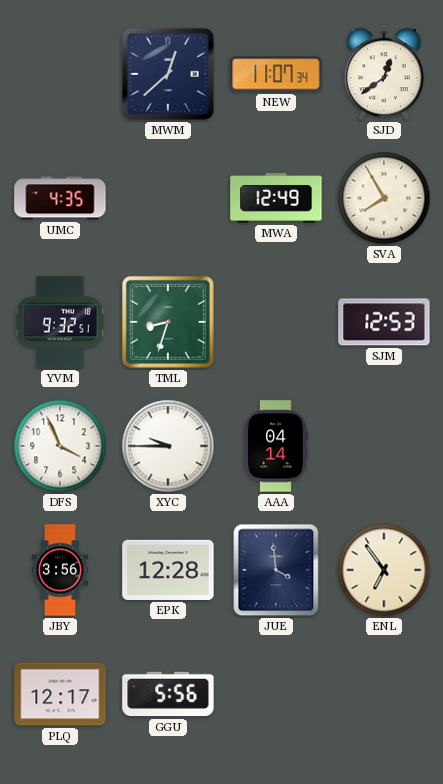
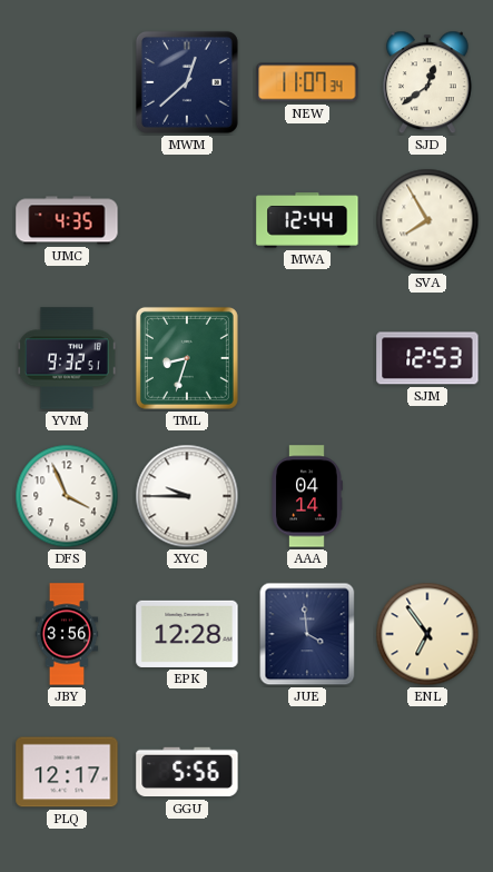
MWA: 12:49 -> 12:44 (307, 221)
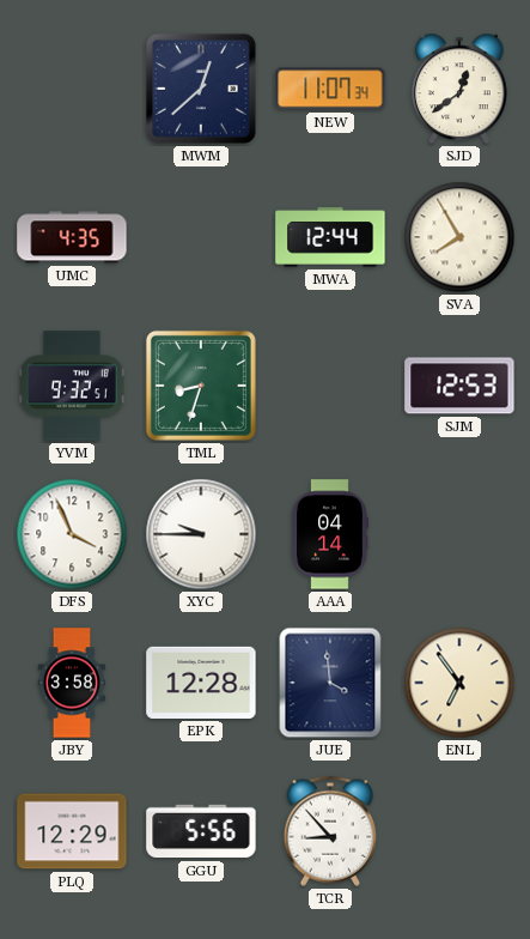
JBY: 3:56 -> 3:58 (72, 683)
PLQ: 12:17 -> 12:29 (72, 831)
TCR: none -> 8:53 (330, 831)
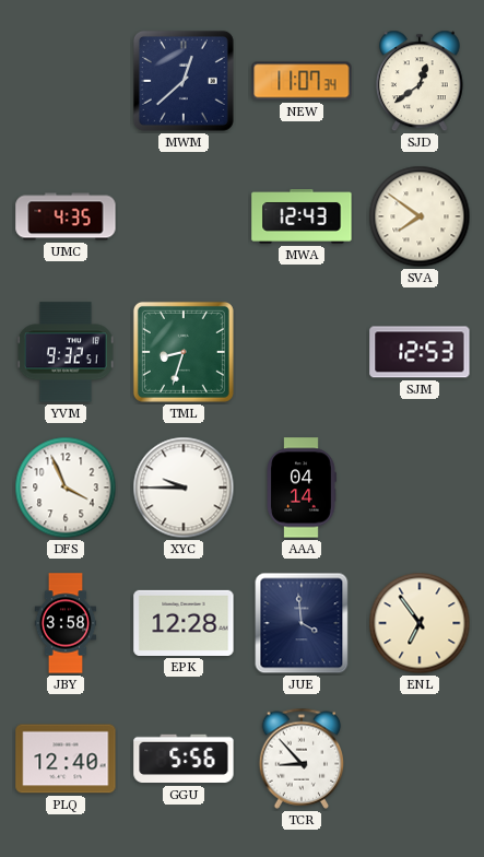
MWA: 12:44 -> 12:43 (302, 218)
SVA: 7:55 -> 7:51 (420, 216)
PLQ: 12:29 -> 12:40 (66, 759)
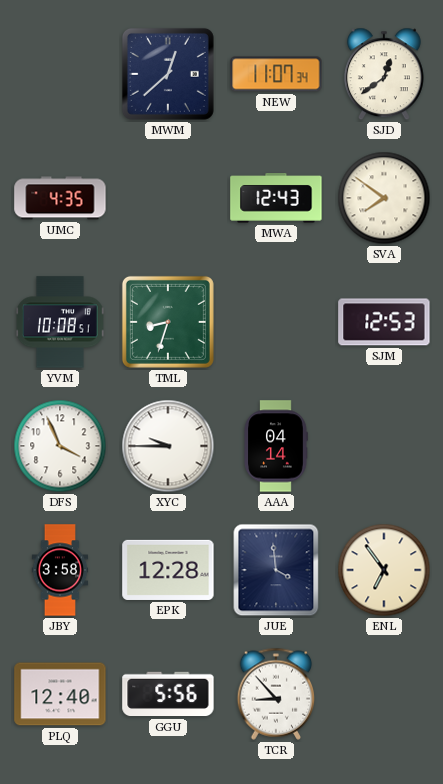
YVM: 9:32 -> 10:08 (61, 322)
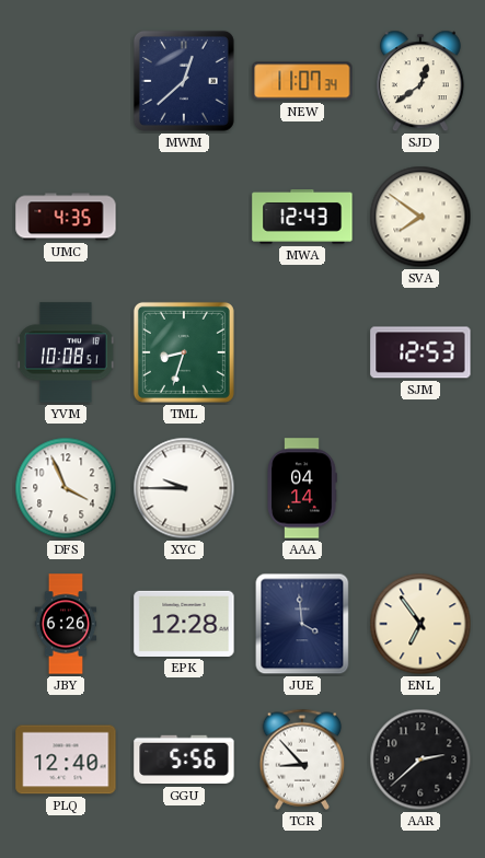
JBY: 3:58 -> 6:26 (66, 624)
AAR: none -> 2:38 (420, 760)
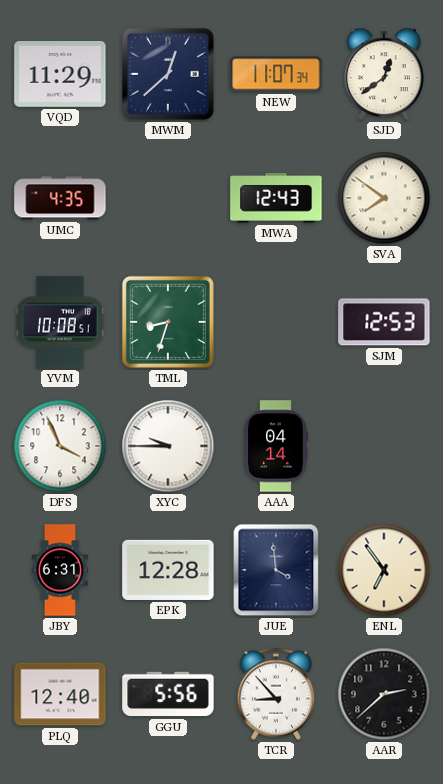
VQD: none -> 11:29 (60, 75)
JBY: 6:26 -> 6:31 (60, 570)
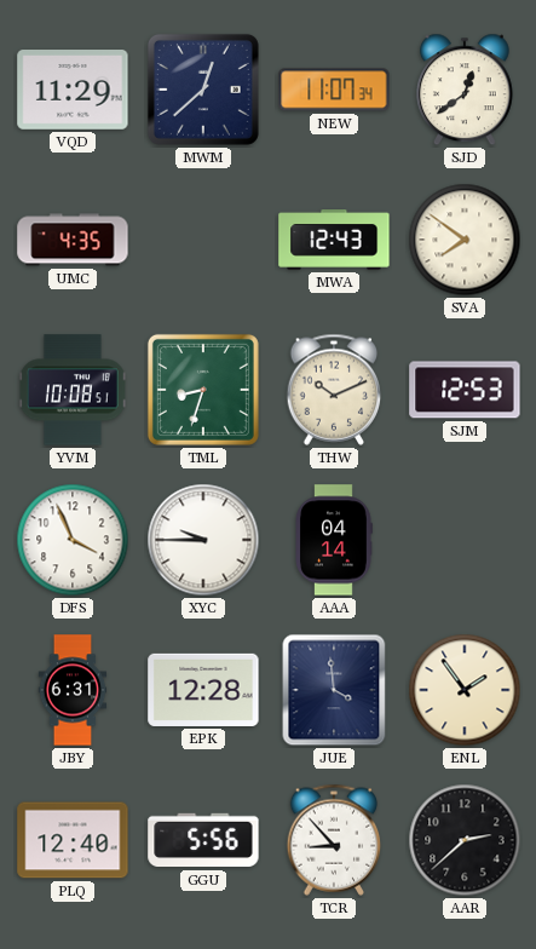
THW: none -> 10:11 (334, 390)
ENL: 6:54 -> 1:54 (465, 690)
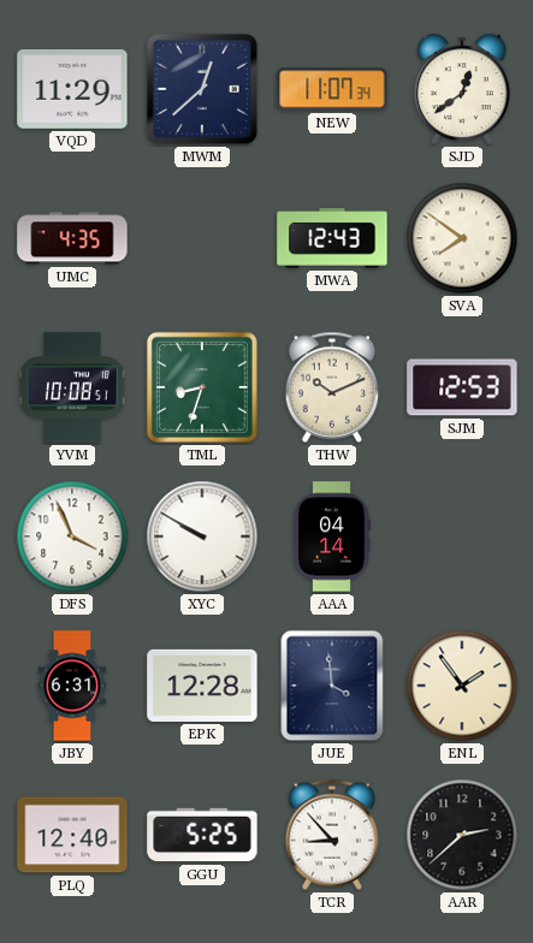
XYC: 9:45 -> 9:50 (202, 536)
GGU: 5:56 -> 5:25 (202, 835)
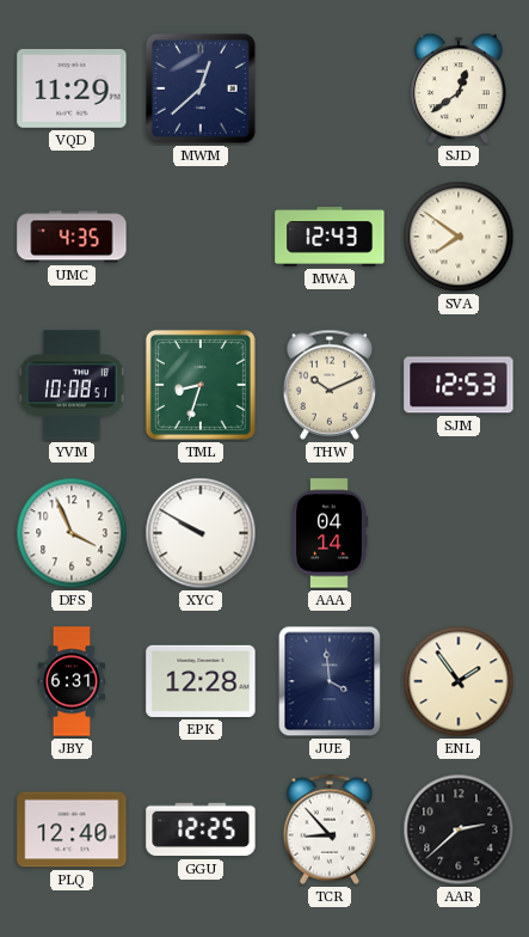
NEW: 11:07 -> none (332, 89)
GGU: 5:25 -> 12:25 (201, 829)
